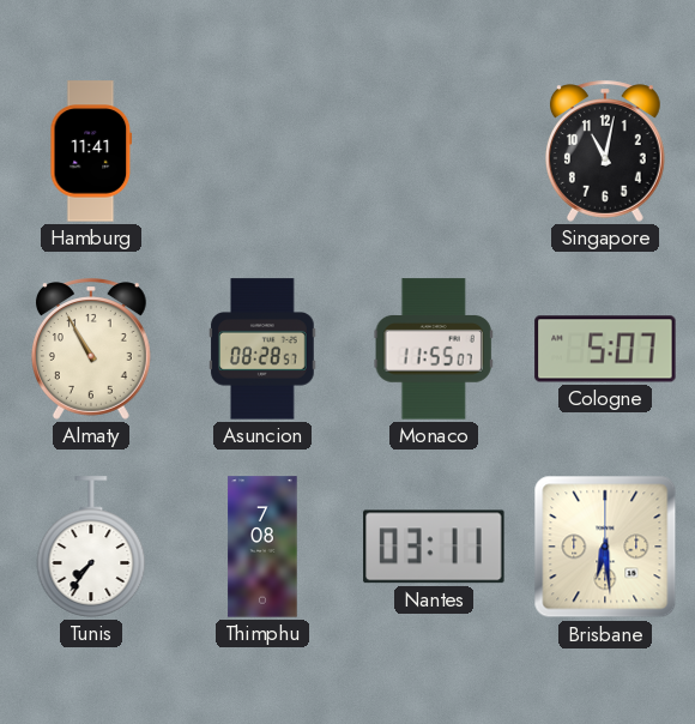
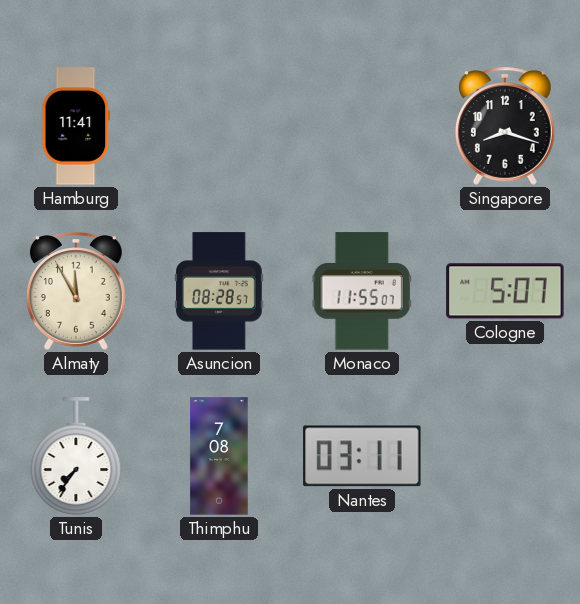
Singapore: 11:02 -> 8:18 (505, 126)
Almaty: 10:55 -> 11:55 (76, 291)
Brisbane: 6:29 -> none (605, 547)
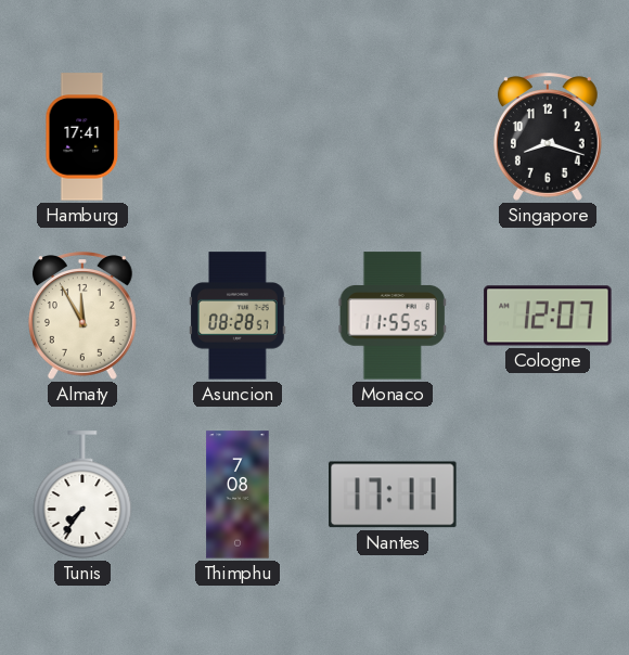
Hamburg: 11:41 -> 17:41 (82, 137)
Monaco: 11:55:07 -> 11:55:55 (393, 316)
Cologne: 5:07 -> 12:07 (548, 316)
Nantes: 03:11 -> 17:11 (393, 495)
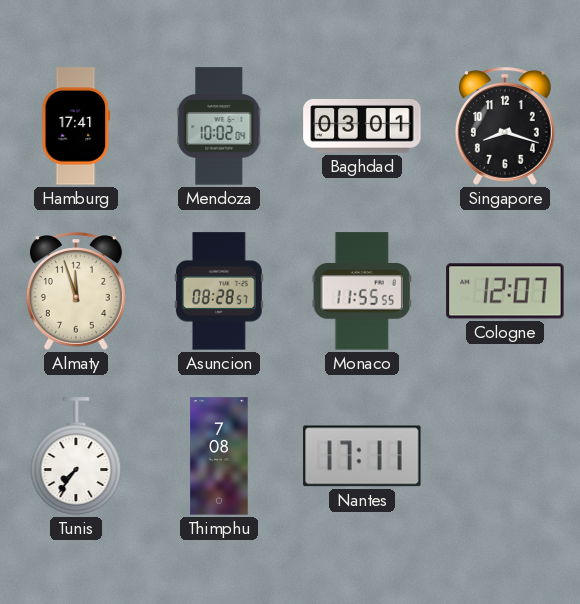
Mendoza: none -> 10:02 (219, 126)
Baghdad: none -> 03:01 (362, 127)
Almaty: 11:55 -> 11:57 (76, 291)
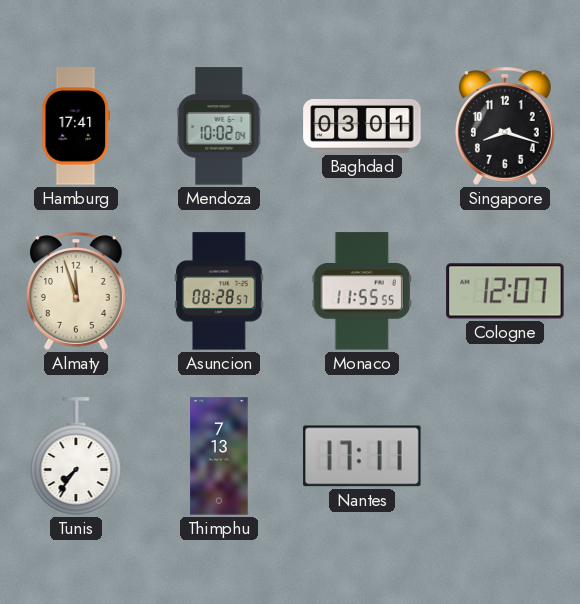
Thimphu: 7:08 -> 7:13 (219, 456)
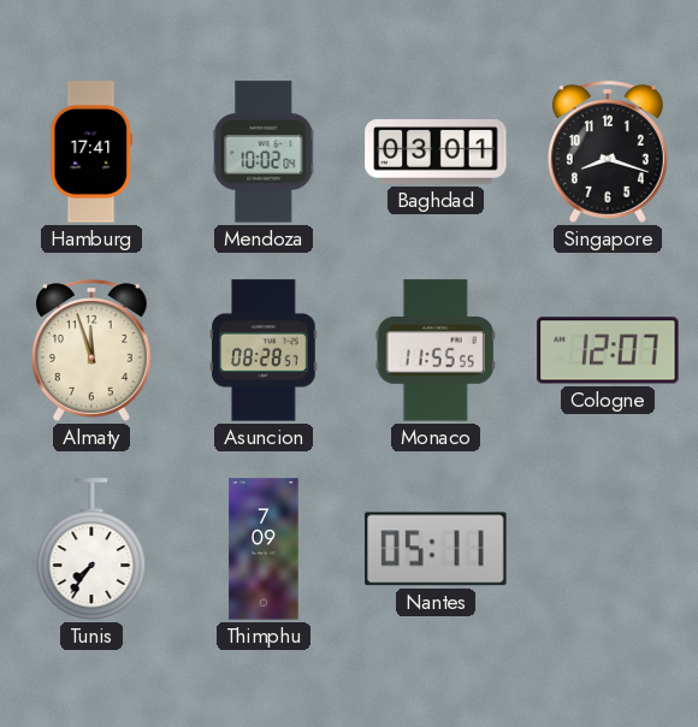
Thimphu: 7:13 -> 7:09 (264, 549)
Nantes: 17:11 -> 05:11 (436, 549)
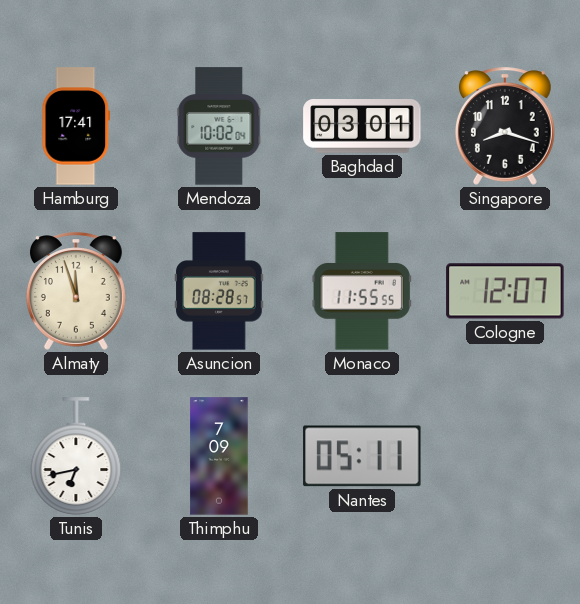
Tunis: 7:36 -> 6:43 (76, 456)
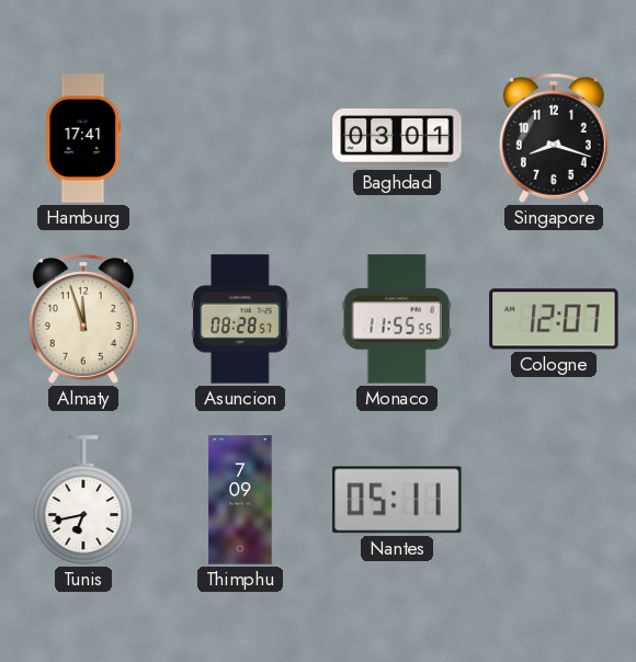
Mendoza: 10:02 -> none (219, 126)
